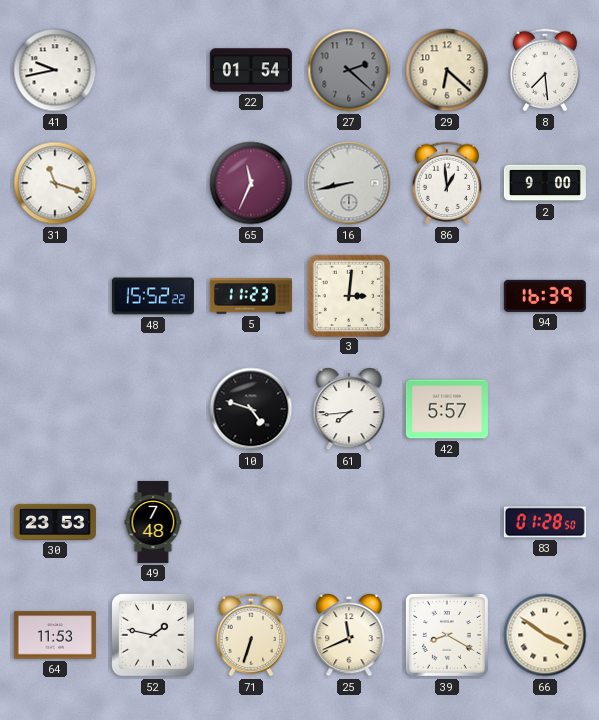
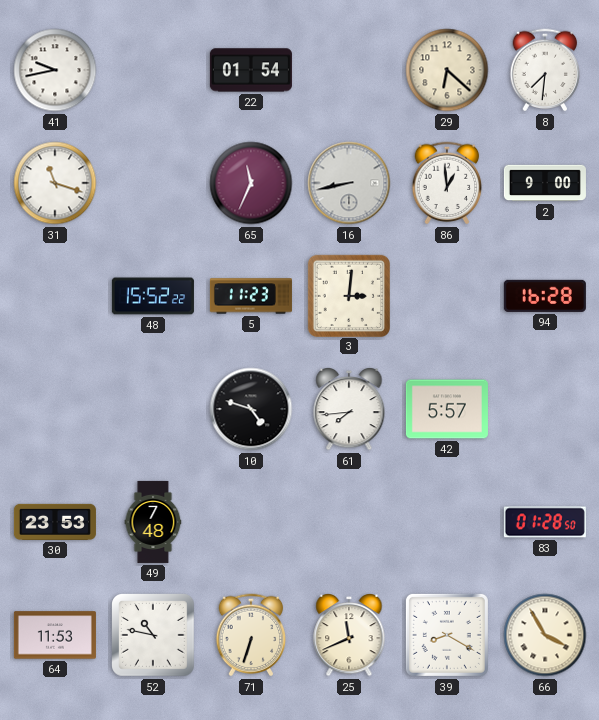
27: 2:22 -> none (349, 70)
8: 7:29 -> 7:31 (545, 70)
94: 16:39 -> 16:28 (545, 296)
52: 1:47 -> 10:47 (153, 635)
66: 3:51 -> 3:55 (545, 635)
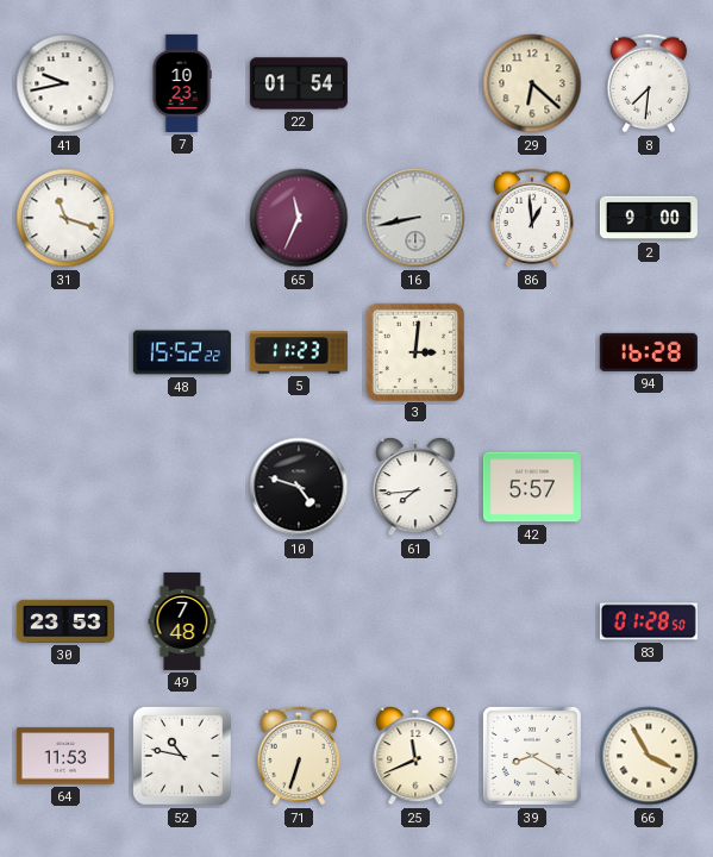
7: none -> 10:23 (182, 83)
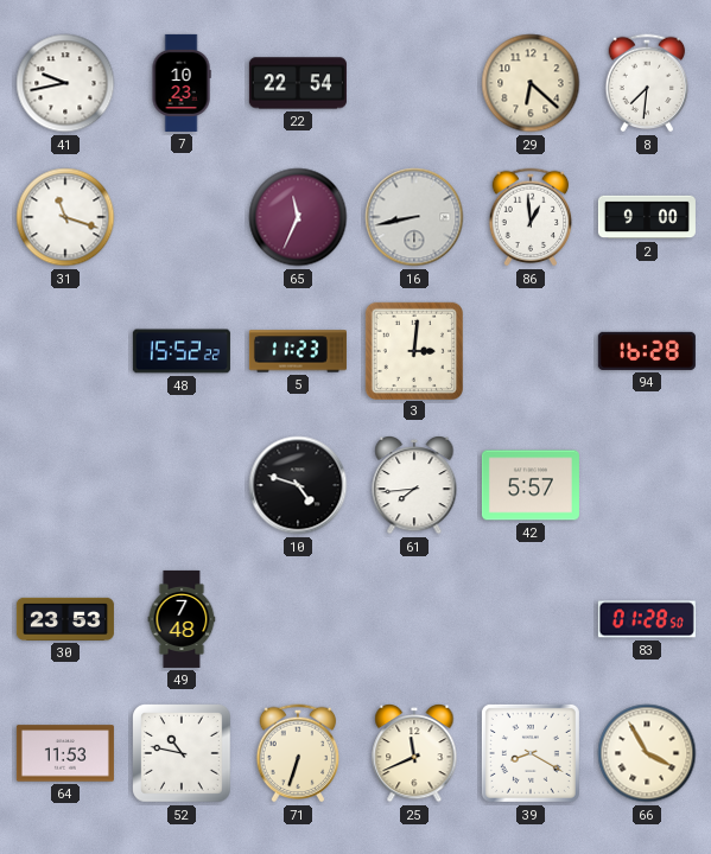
22: 01:54 -> 22:54 (298, 83)
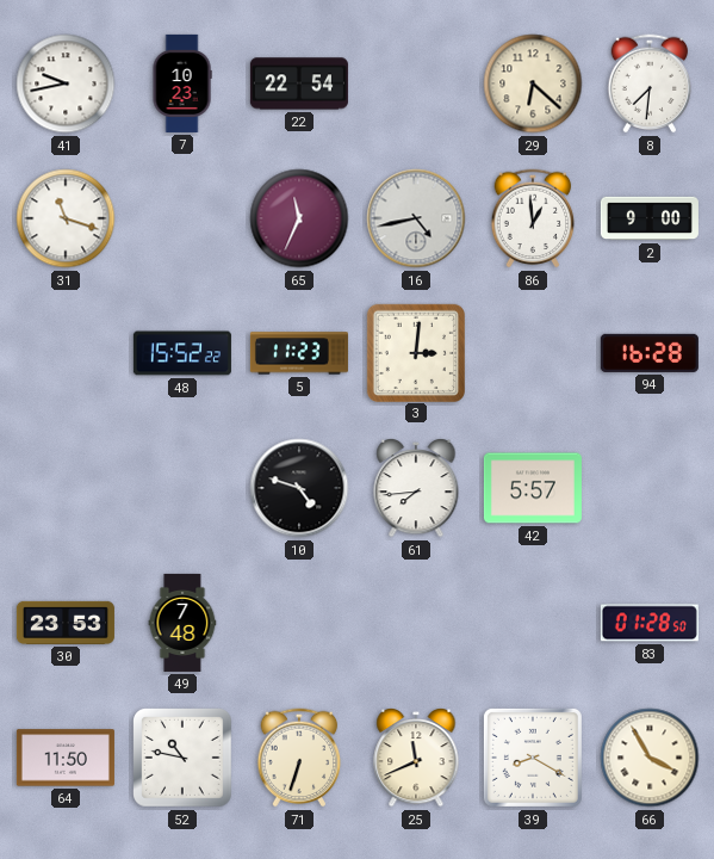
16: 8:43 -> 4:43 (416, 218)
64: 11:53 -> 11:50 (66, 758)
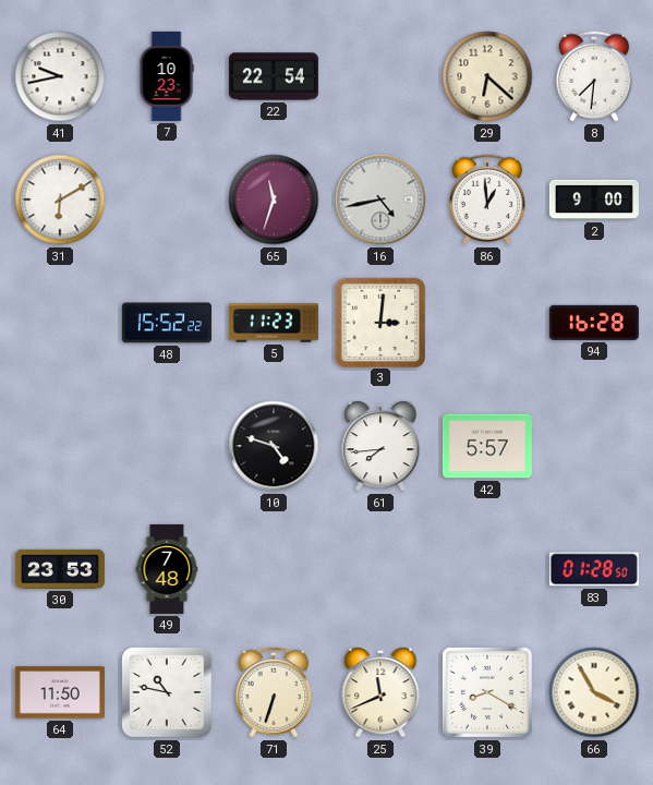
31: 11:18 -> 6:10 (60, 200)
65: 11:34 -> 11:33 (274, 200)
